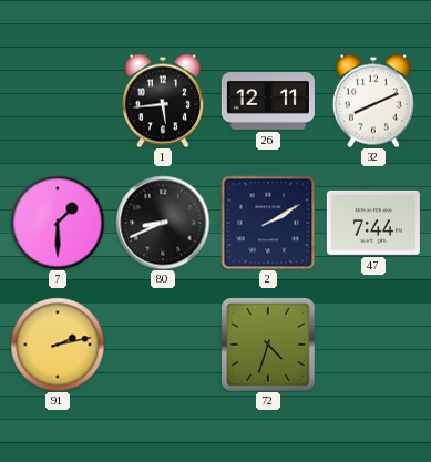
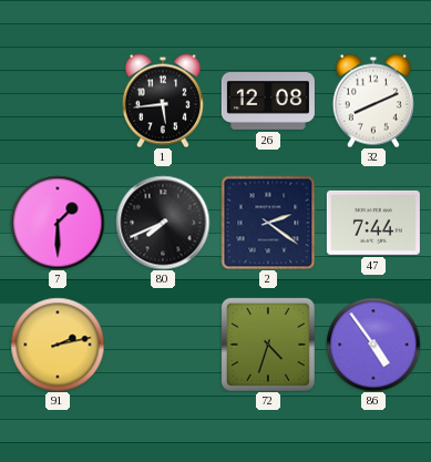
26: 12:11 -> 12:08 (268, 102)
80: 8:41 -> 7:41 (163, 223)
2: 2:10 -> 2:21 (268, 223)
86: none -> 4:54 (373, 345)
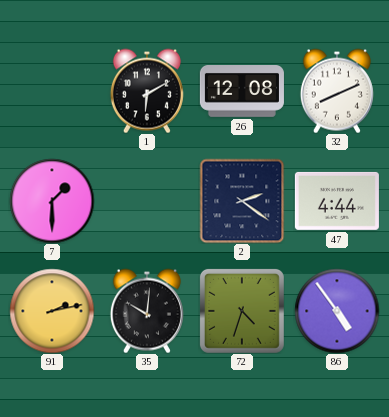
1: 5:44 -> 6:10 (147, 91)
80: 7:41 -> none (163, 223)
47: 7:44 -> 4:44 (337, 201)
35: none -> 10:01 (147, 311)
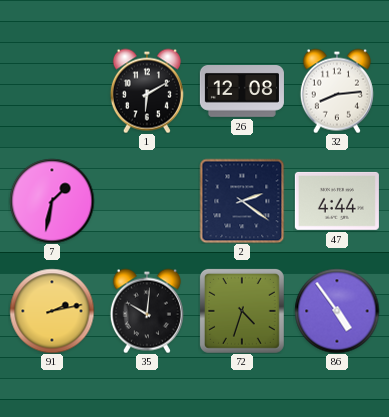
32: 8:11 -> 8:14 (337, 91)
7: 1:30 -> 1:32 (52, 201)
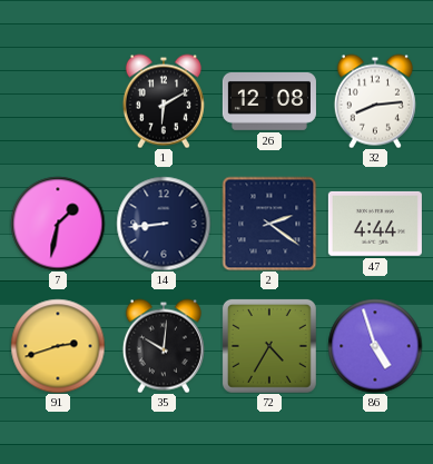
14: none -> 8:44 (164, 224)
91: 2:13 -> 2:42 (58, 346)
72: 4:33 -> 4:35 (269, 346)
86: 4:54 -> 4:57 (375, 346)
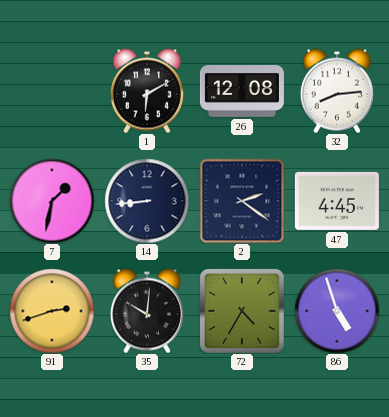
47: 4:44 -> 4:45 (337, 201)
